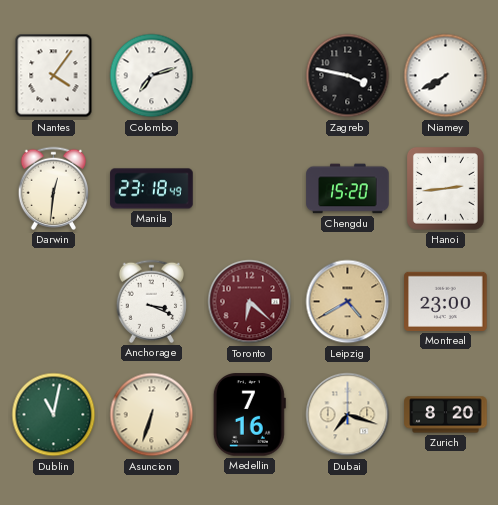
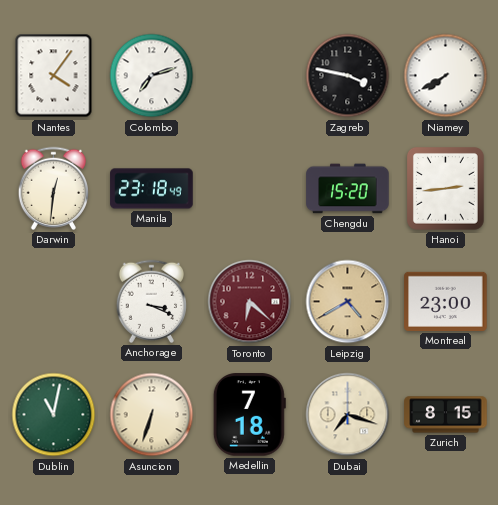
Medellin: 7:16 -> 7:18 (249, 415)
Zurich: 8:20 -> 8:15 (446, 415)
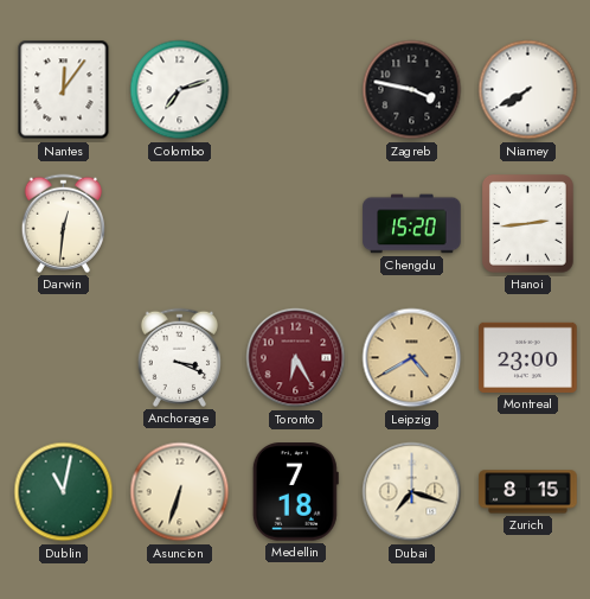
Nantes: 4:06 -> 12:06 (64, 90)
Manila: 23:18 -> none (152, 189)
Toronto: 6:22 -> 6:25 (296, 358)
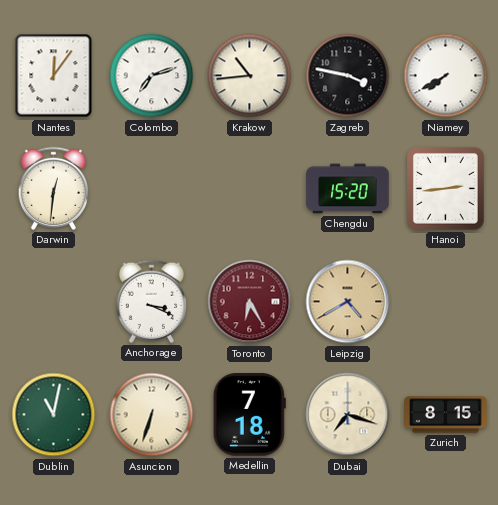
Krakow: none -> 10:44 (250, 76)
Montreal: 23:00 -> none (528, 357)
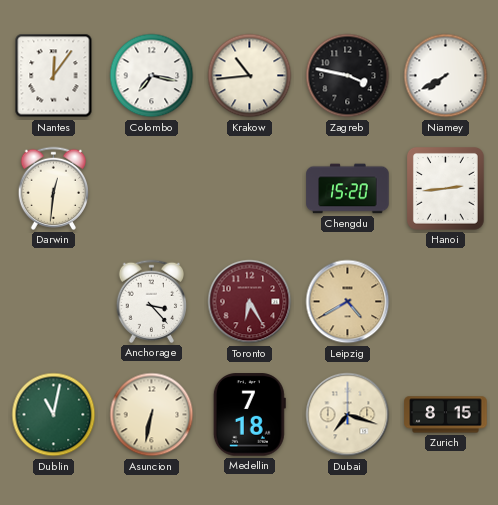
Colombo: 7:12 -> 7:17 (152, 76)
Anchorage: 3:19 -> 3:23 (151, 301)
Asuncion: 6:33 -> 6:32 (152, 415)
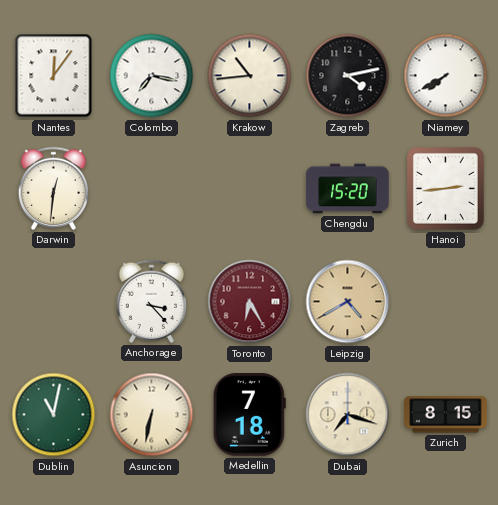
Zagreb: 3:47 -> 4:13 (348, 76)
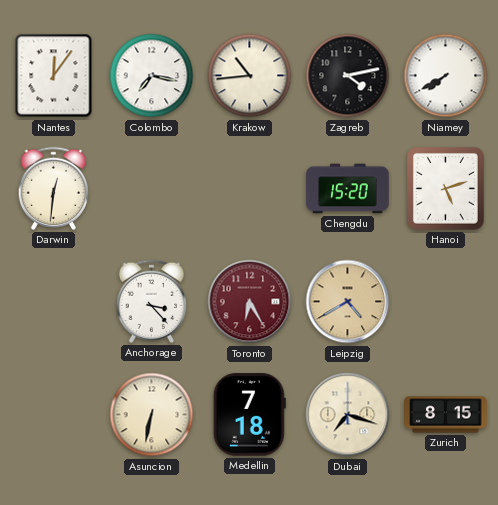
Hanoi: 2:44 -> 5:12 (445, 189)
Dublin: 11:02 -> none (54, 415)
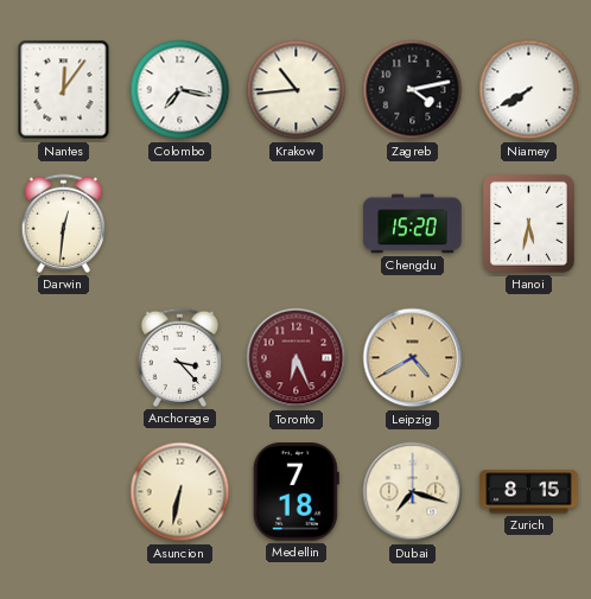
Hanoi: 5:12 -> 5:32 (528, 224)
Toronto: 6:25 -> 6:26 (297, 358)
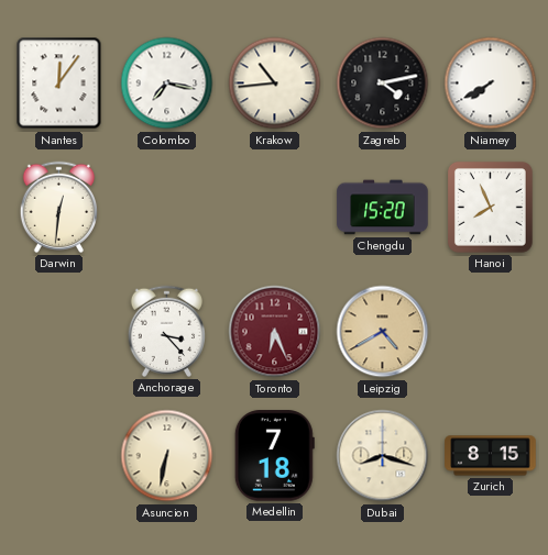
Hanoi: 5:32 -> 7:56 (490, 208)
Dubai: 7:18 -> 8:18 (383, 456)
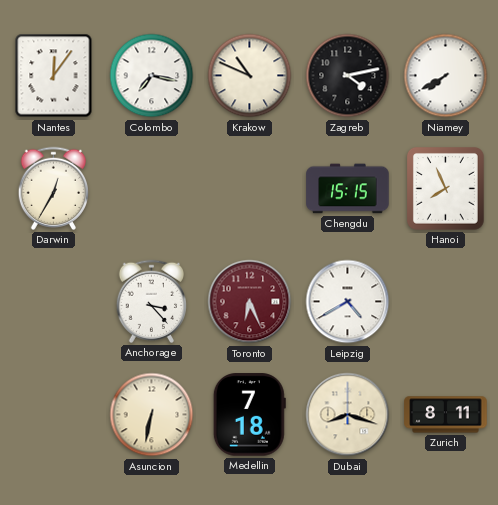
Krakow: 10:44 -> 10:49 (250, 76)
Darwin: 12:31 -> 12:35 (53, 188)
Chengdu: 15:20 -> 15:15 (348, 189)
Leipzig dial: champagne -> white (348, 302)
Zurich: 8:15 -> 8:11 (446, 415)
